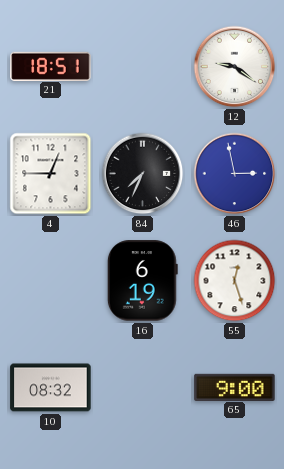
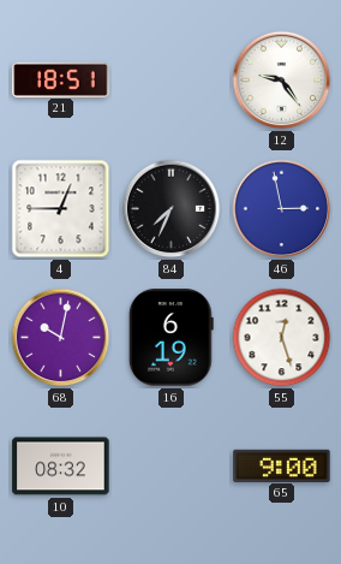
12: 9:21 -> 9:24 (282, 81)
68: none -> 10:02 (61, 338)
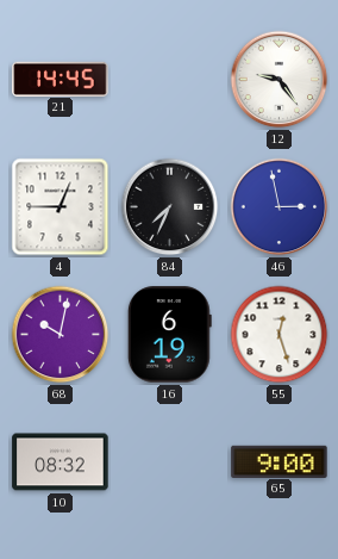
21: 18:51 -> 14:45 (61, 79)
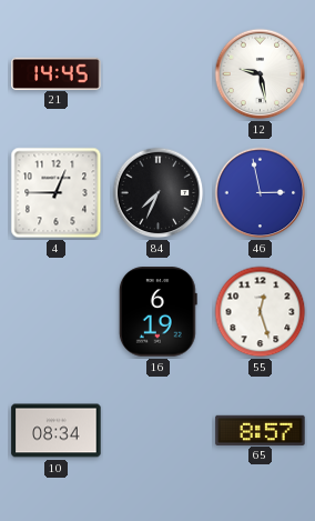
12: 9:24 -> 9:28 (261, 74)
68: 10:02 -> none (61, 335)
10: 08:32 -> 08:34 (57, 431)
65: 9:00 -> 8:57 (261, 430)
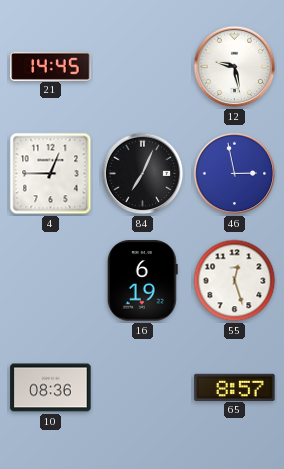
84: 7:34 -> 7:04 (143, 174)
10: 08:34 -> 08:36 (51, 388)
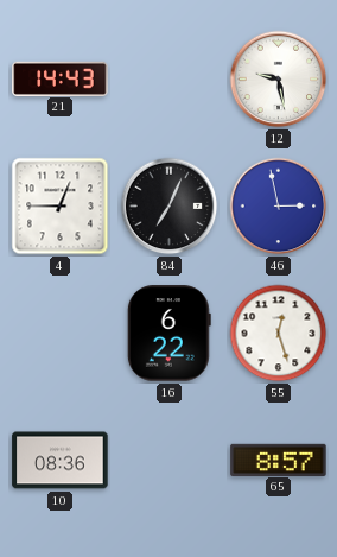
21: 14:45 -> 14:43 (61, 78)
16: 6:19 -> 6:22 (168, 334)
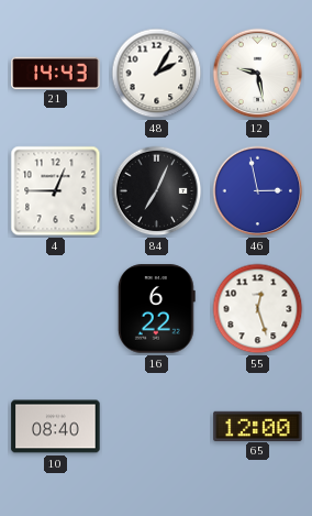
48: none -> 2:05 (157, 74)
10: 08:36 -> 08:40 (56, 427)
65: 8:57 -> 12:00 (258, 426)
